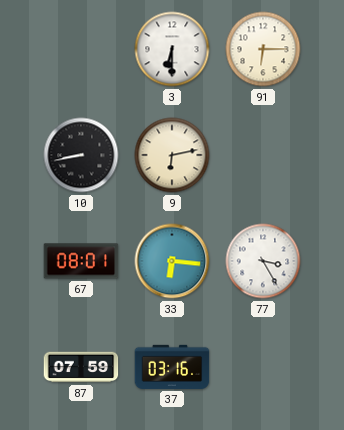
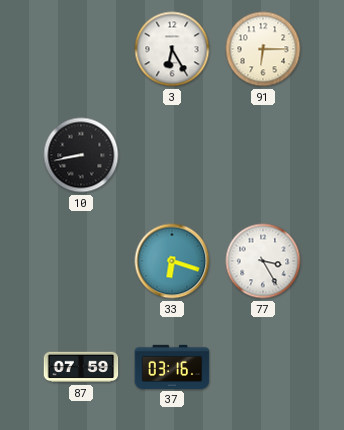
3: 6:30 -> 6:25 (172, 49)
9: 6:13 -> none (172, 155)
67: 08:01 -> none (81, 261)
33: 6:16 -> 6:18 (172, 261)
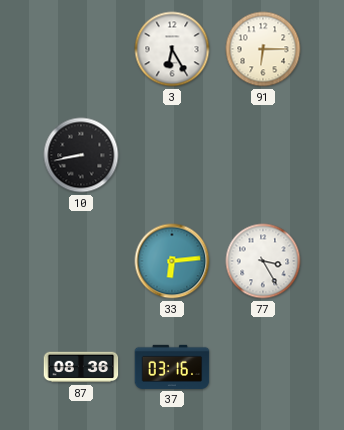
33: 6:18 -> 6:14 (172, 261)
87: 07:59 -> 08:36 (81, 367)
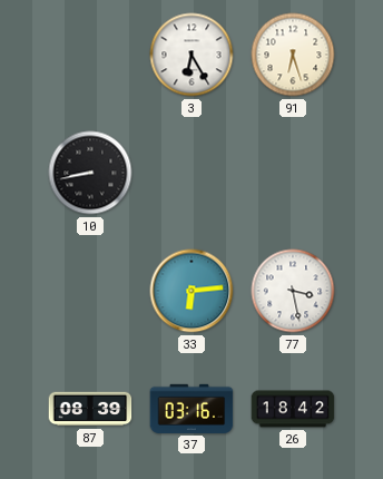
91: 6:15 -> 6:27 (293, 55)
77: 3:25 -> 3:28 (293, 291)
87: 08:36 -> 08:39 (90, 409)
26: none -> 18:42 (293, 409)
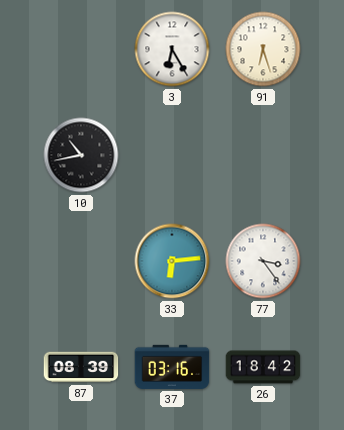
10: 8:43 -> 10:43 (81, 155)
77: 3:28 -> 3:24 (263, 261)
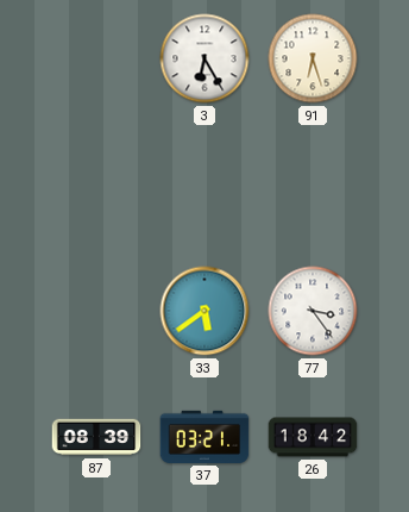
10: 10:43 -> none (81, 155)
33: 6:14 -> 5:39 (204, 311)
37: 03:16 -> 03:21 (204, 437)
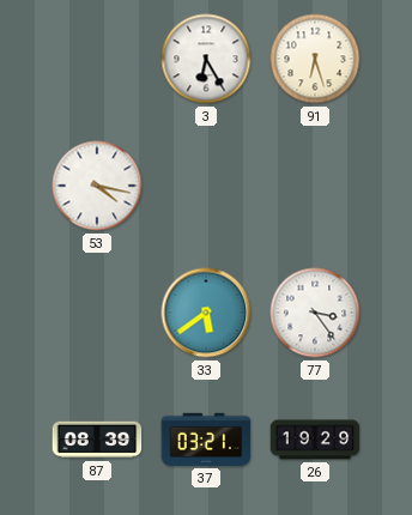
53: none -> 4:17 (97, 186)
26: 18:42 -> 19:29 (315, 440)
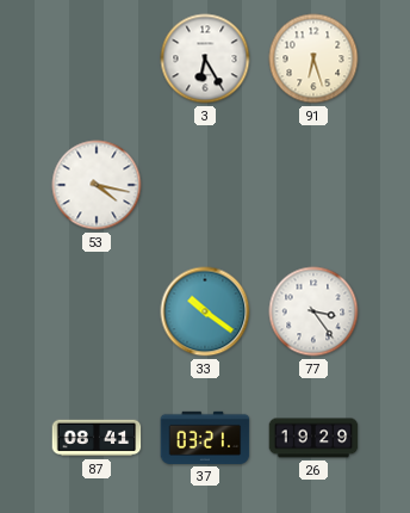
33: 5:39 -> 10:21 (205, 311)
87: 08:39 -> 08:41 (97, 438)
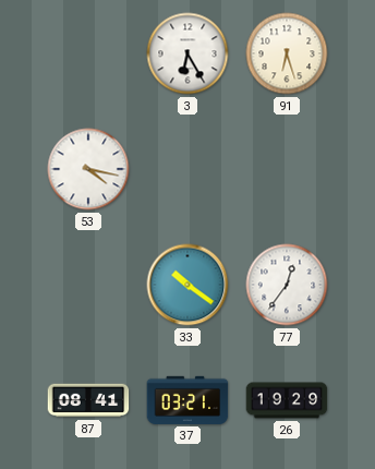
77: 3:24 -> 12:36 (287, 285)
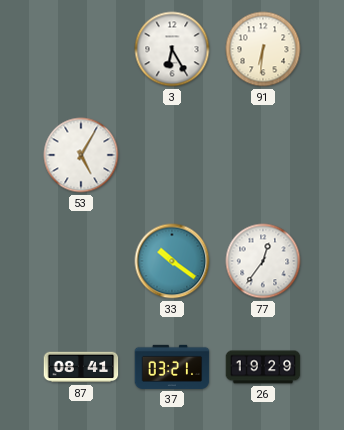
91: 6:27 -> 6:31 (263, 49)
53: 4:17 -> 5:05 (81, 155)
